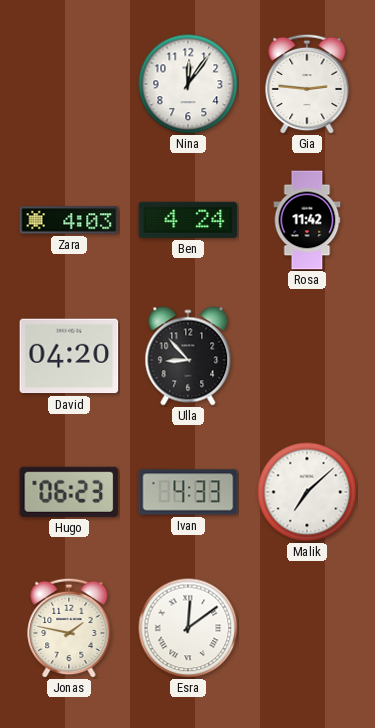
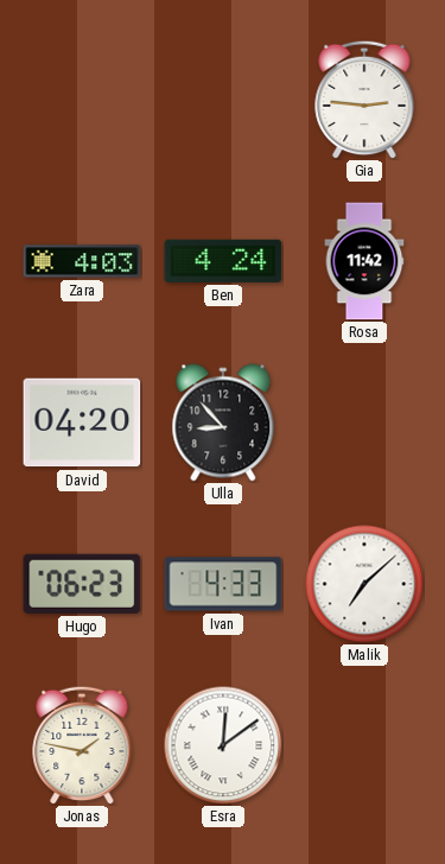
Nina: 12:06 -> none (188, 84)
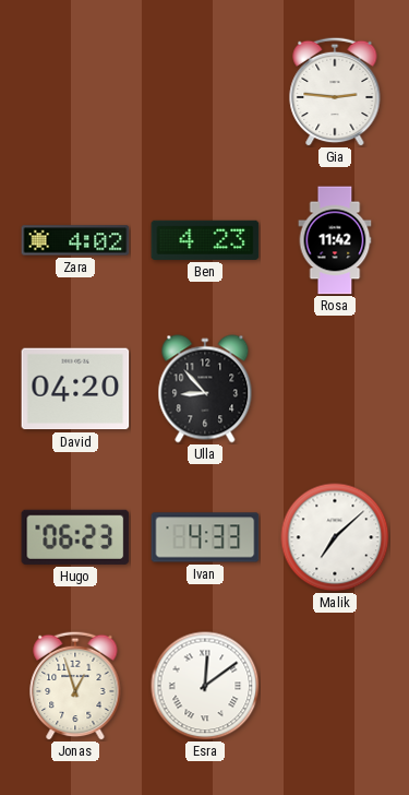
Zara: 4:03 -> 4:02 (75, 240)
Ben: 4:24 -> 4:23 (205, 240)
Jonas: 1:47 -> 12:57 (75, 686)
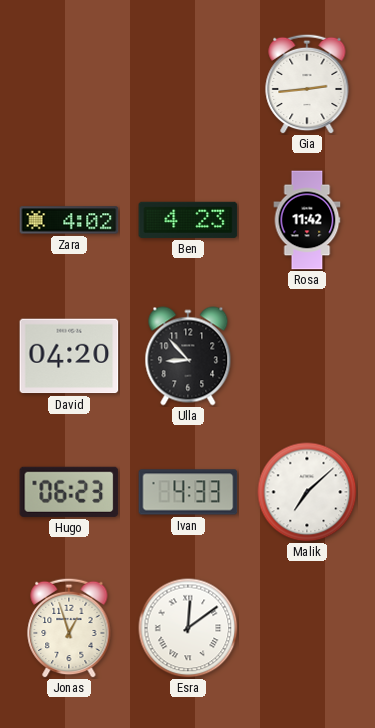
Gia: 2:46 -> 2:44 (307, 84)
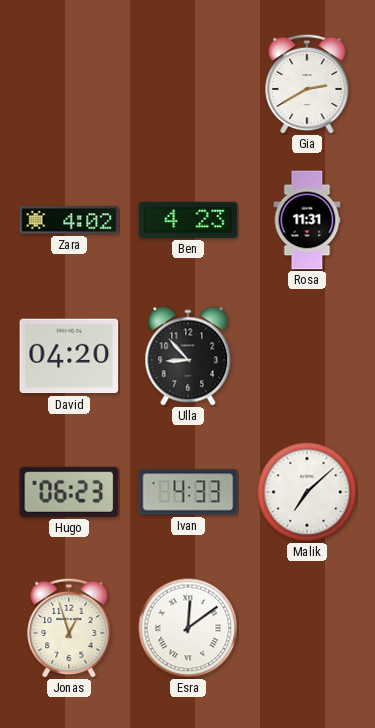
Gia: 2:44 -> 2:40 (307, 84)
Rosa: 11:42 -> 11:31 (307, 220)
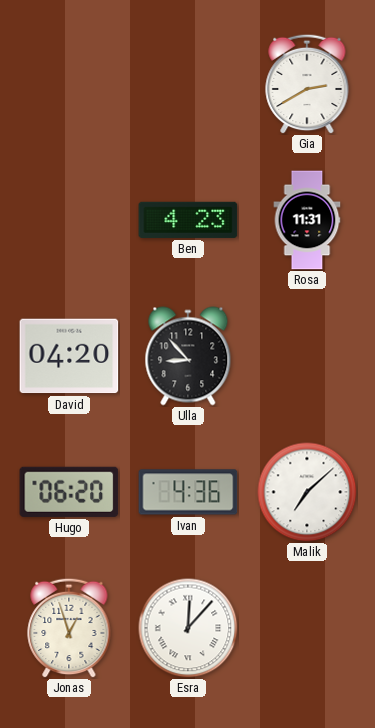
Zara: 4:02 -> none (69, 220)
Hugo: 06:23 -> 06:20 (69, 492)
Ivan: 4:33 -> 4:36 (188, 492)
Esra: 12:09 -> 12:07 (188, 628)
